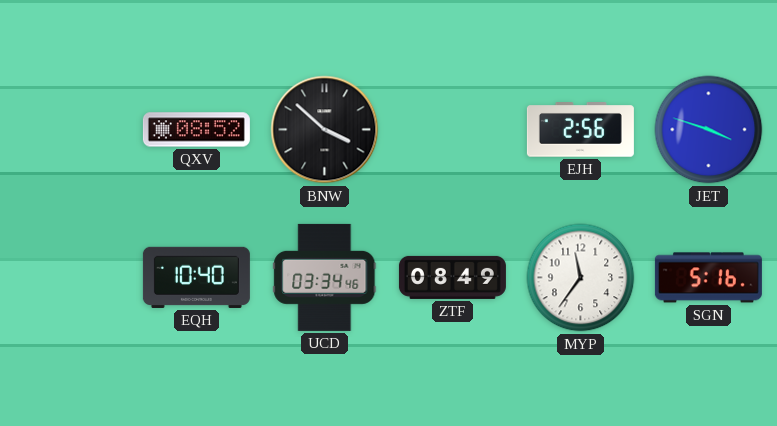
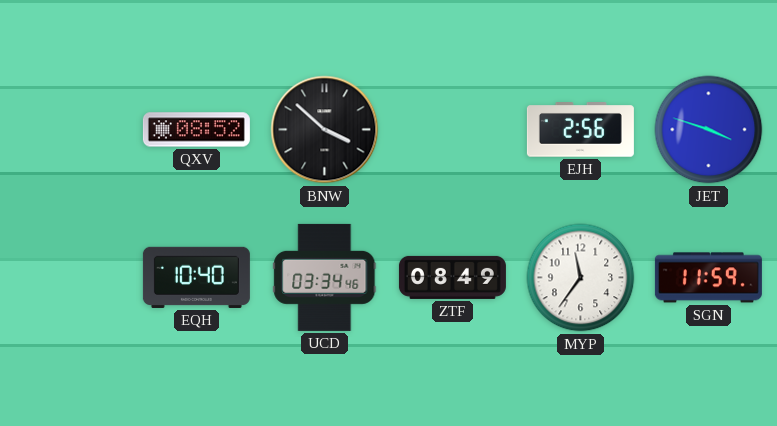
SGN: 5:16 -> 11:59 (708, 278)
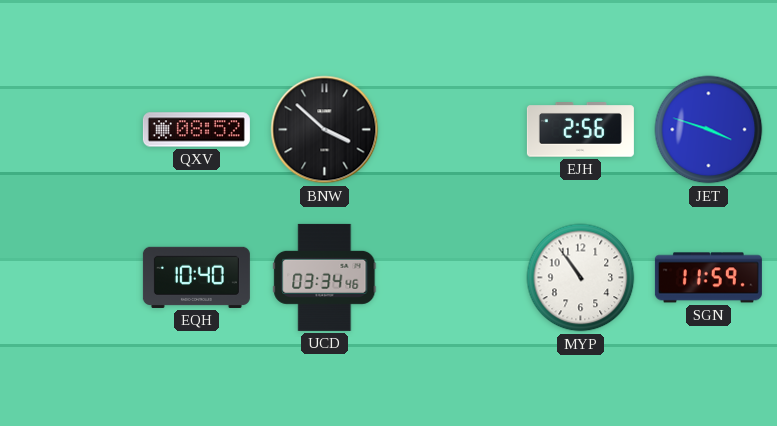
ZTF: 08:49 -> none (452, 277)
MYP: 11:36 -> 10:54 (581, 278)
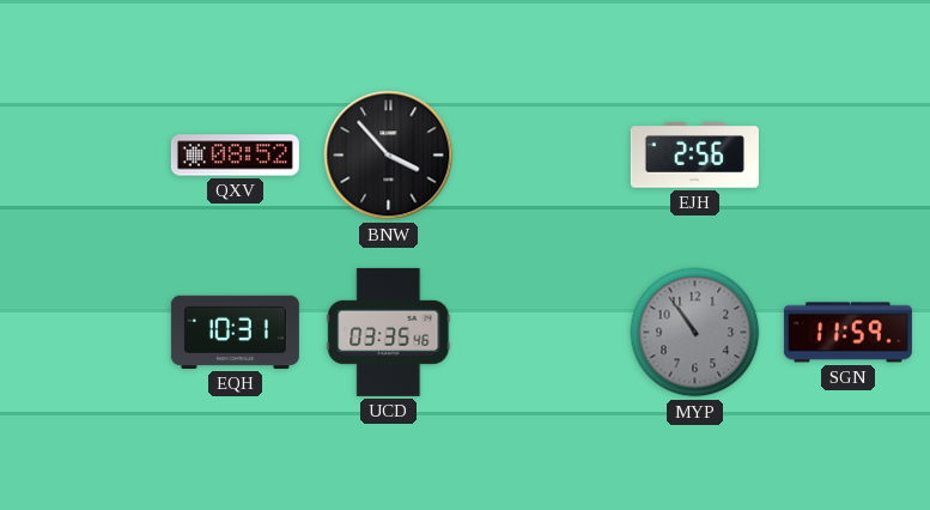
BNW: 3:52 -> 3:53 (389, 156)
JET: 3:48 -> none (709, 130)
EQH: 10:40 -> 10:31 (235, 332)
UCD: 03:34 -> 03:35 (389, 332)
MYP dial: white -> grey (695, 333)
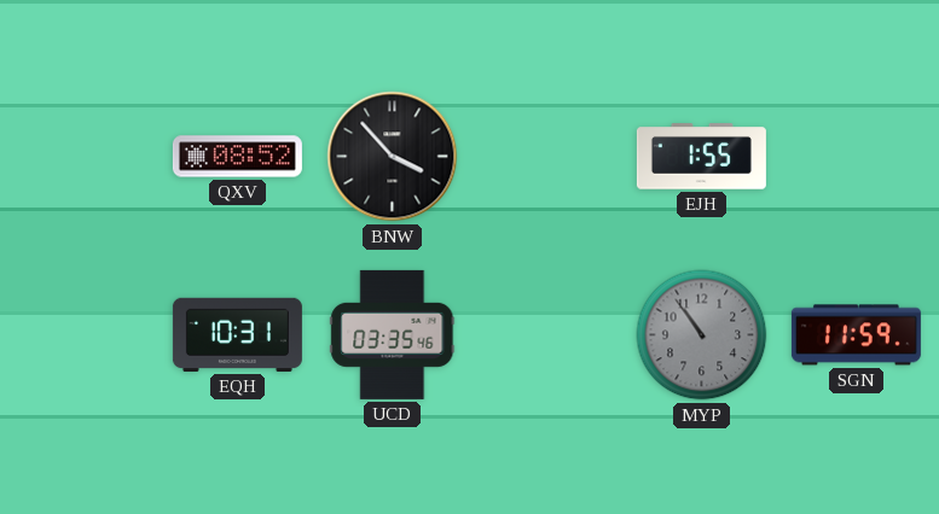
EJH: 2:56 -> 1:55 (701, 157)
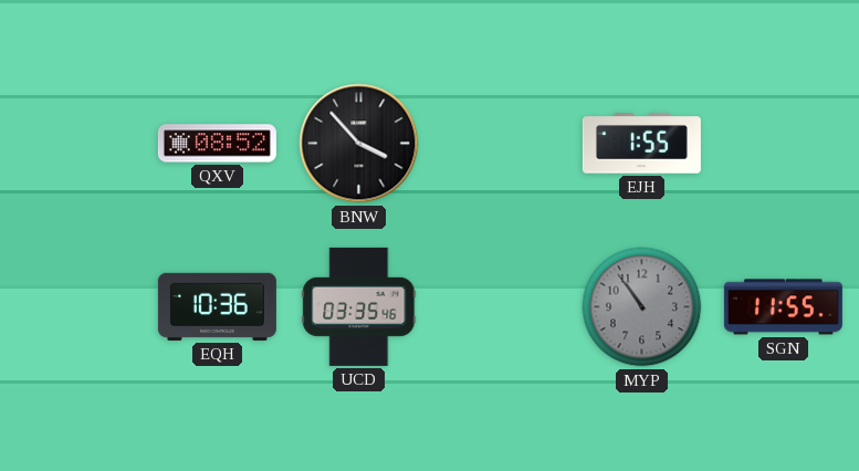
EQH: 10:31 -> 10:36 (217, 306)
SGN: 11:59 -> 11:55 (783, 307)
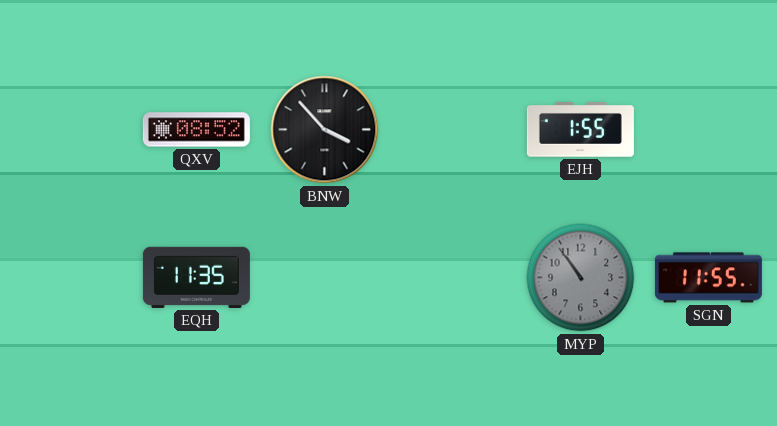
EQH: 10:36 -> 11:35 (196, 277)
UCD: 03:35 -> none (359, 306)
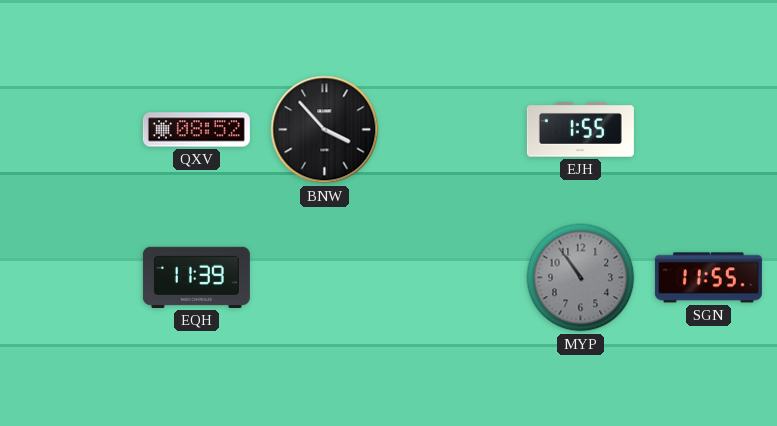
EQH: 11:35 -> 11:39 (196, 277)
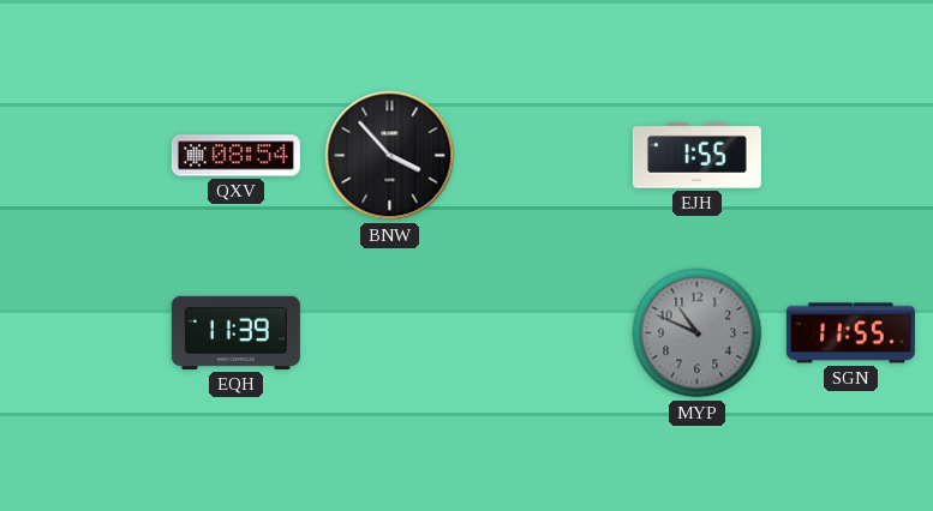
QXV: 08:52 -> 08:54 (235, 156)
MYP: 10:54 -> 10:49 (698, 333)
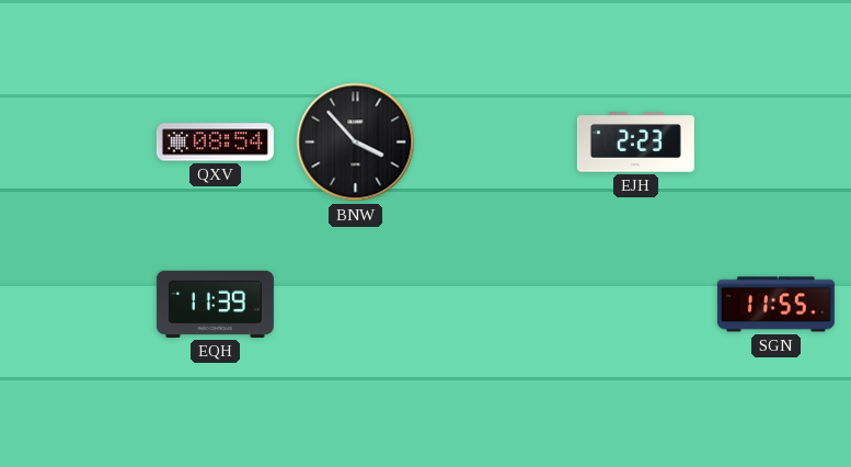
EJH: 1:55 -> 2:23 (635, 143)
MYP: 10:49 -> none (698, 333)
